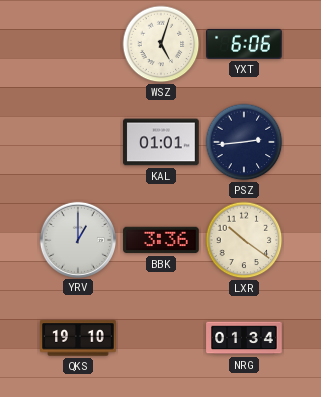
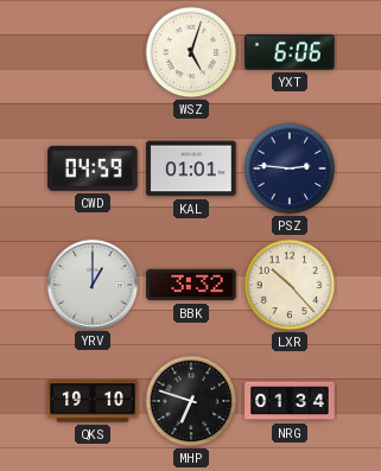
CWD: none -> 04:59 (94, 168)
PSZ: 2:44 -> 2:46 (290, 168)
BBK: 3:36 -> 3:32 (191, 285)
LXR: 10:21 -> 10:23 (290, 285)
MHP: none -> 6:48 (191, 401)
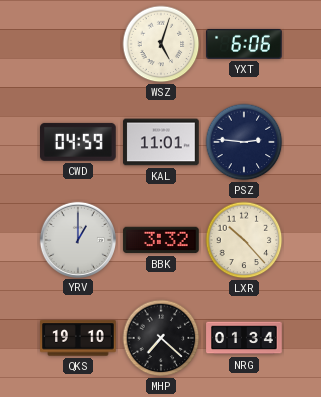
KAL: 01:01 -> 11:01 (161, 142)
MHP: 6:48 -> 7:22 (161, 338)
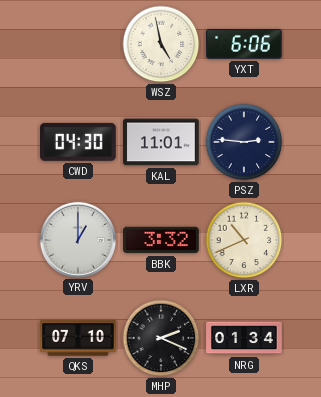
WSZ: 5:03 -> 4:58 (161, 44)
CWD: 04:59 -> 04:30 (79, 142)
LXR: 10:23 -> 10:41 (244, 240)
QKS: 19:10 -> 07:10 (78, 338)
MHP: 7:22 -> 2:19 (161, 338)
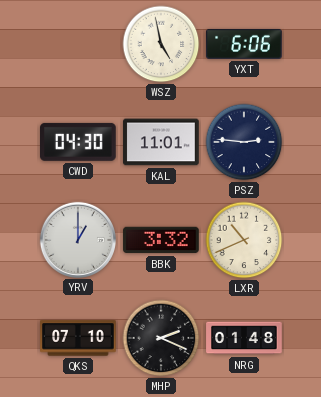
NRG: 01:34 -> 01:48 (244, 338)
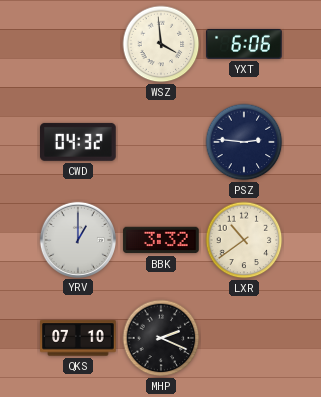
WSZ: 4:58 -> 3:59 (161, 44)
CWD: 04:30 -> 04:32 (79, 142)
KAL: 11:01 -> none (161, 142)
LXR: 10:41 -> 10:39 (244, 240)
NRG: 01:48 -> none (244, 338)
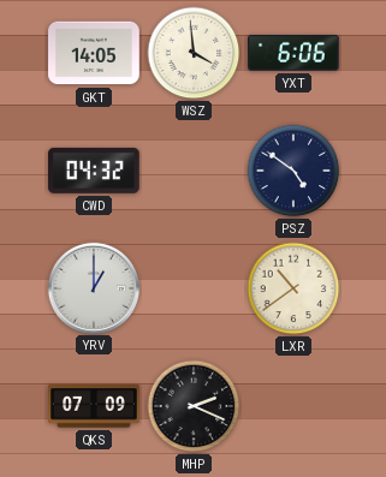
GKT: none -> 14:05 (94, 53)
PSZ: 2:46 -> 4:51 (293, 171)
BBK: 3:32 -> none (161, 240)
QKS: 07:10 -> 07:09 (94, 406)
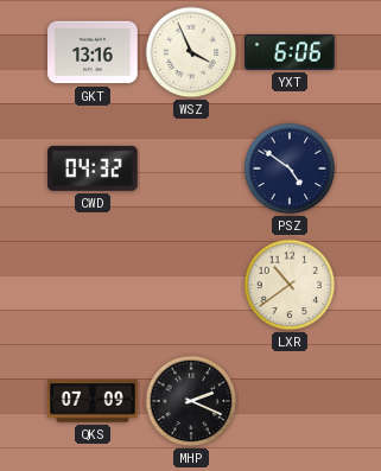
GKT: 14:05 -> 13:16 (93, 52)
WSZ: 3:59 -> 3:56 (191, 52)
YRV: 1:00 -> none (93, 287)
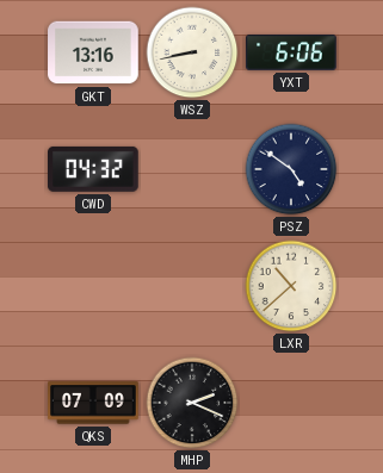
WSZ: 3:56 -> 8:43 (192, 52)
LXR: 10:39 -> 10:38 (291, 286)
